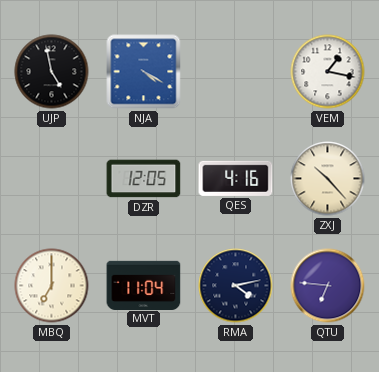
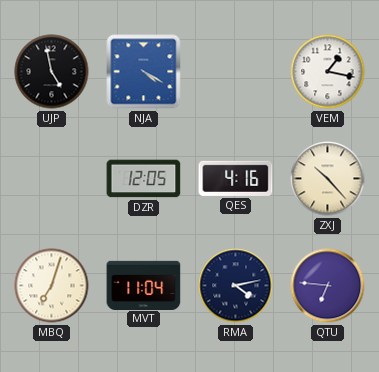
MBQ: 7:00 -> 7:03 (52, 286)
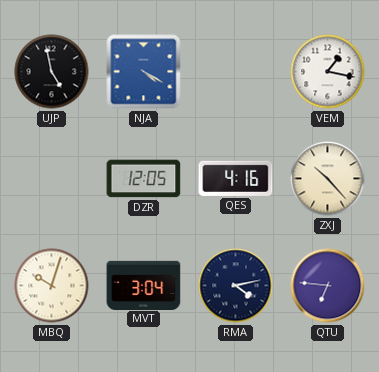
MBQ: 7:03 -> 10:03 (52, 286)
MVT: 11:04 -> 3:04 (144, 285)
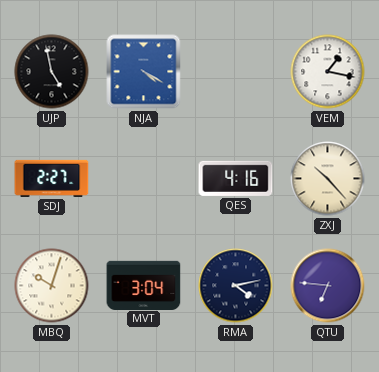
SDJ: none -> 2:27 (52, 178)
DZR: 12:05 -> none (144, 179)
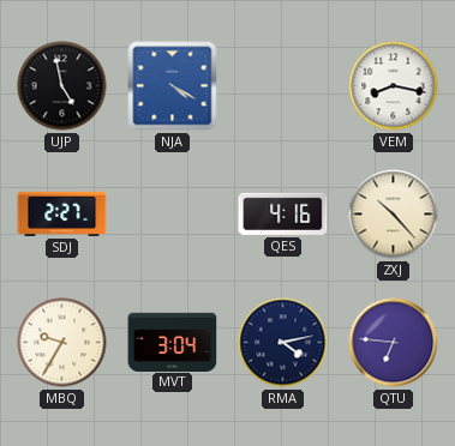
VEM: 1:17 -> 8:17 (394, 86)
MBQ: 10:03 -> 9:35 (62, 343)
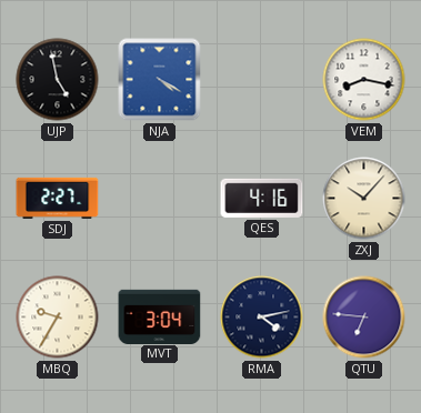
ZXJ: 10:23 -> 10:07 (364, 199)
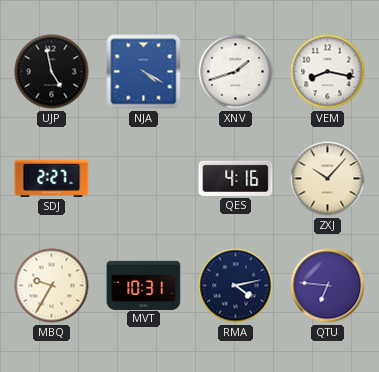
XNV: none -> 1:42 (236, 72)
MVT: 3:04 -> 10:31 (144, 285)
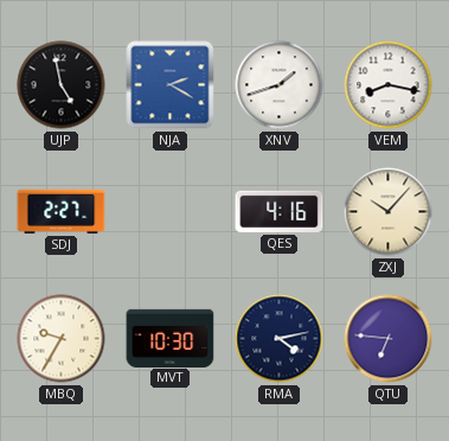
NJA: 4:20 -> 2:20 (171, 85)
MVT: 10:31 -> 10:30 (171, 338)
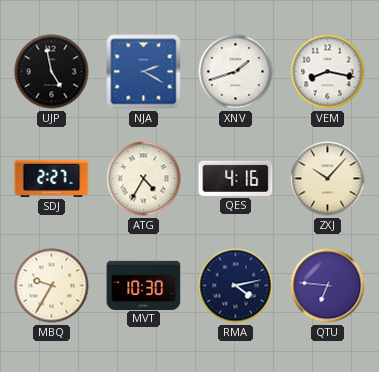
ATG: none -> 4:35 (144, 179)
